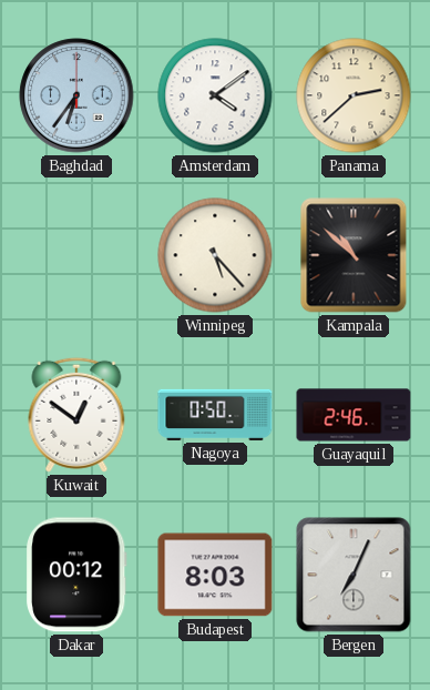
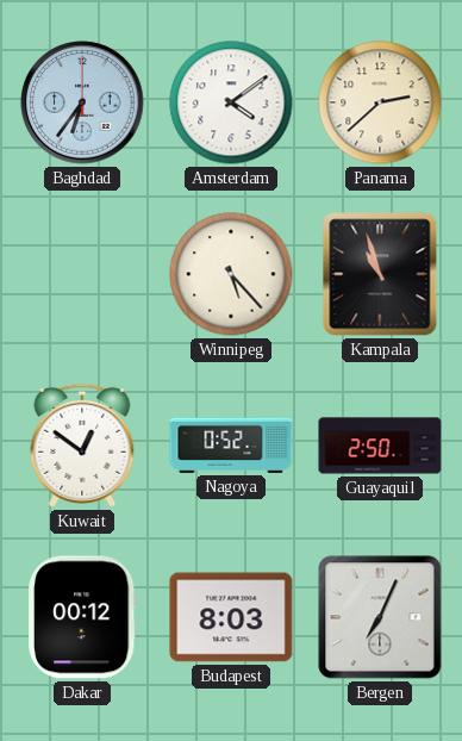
Kampala: 10:52 -> 10:57 (380, 274)
Nagoya: 0:50 -> 0:52 (231, 446)
Guayaquil: 2:46 -> 2:50 (380, 446)
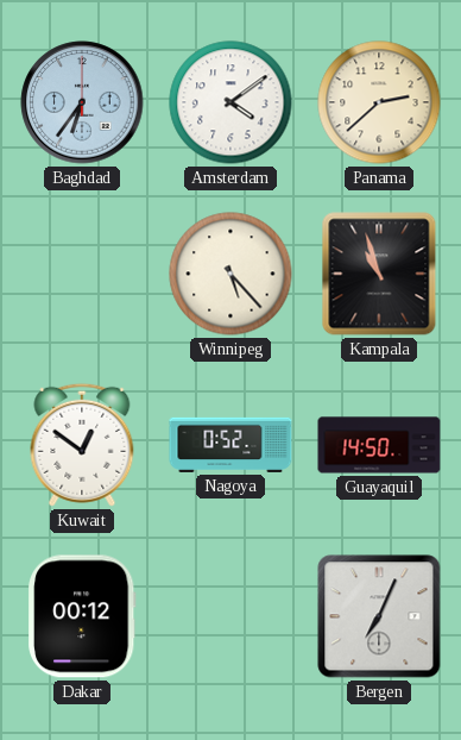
Guayaquil: 2:50 -> 14:50 (379, 445)
Budapest: 8:03 -> none (231, 617)
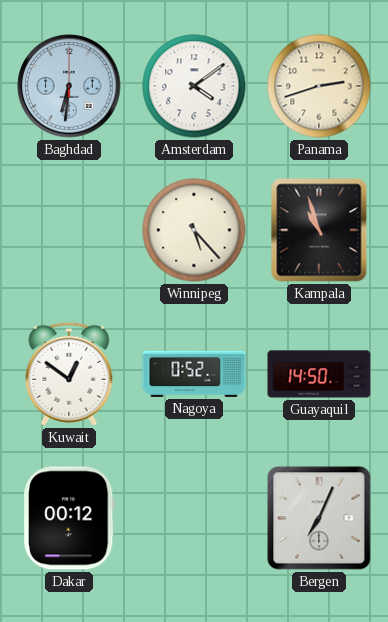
Baghdad: 6:36 -> 6:31 (69, 86)
Panama: 2:38 -> 2:42 (319, 86)
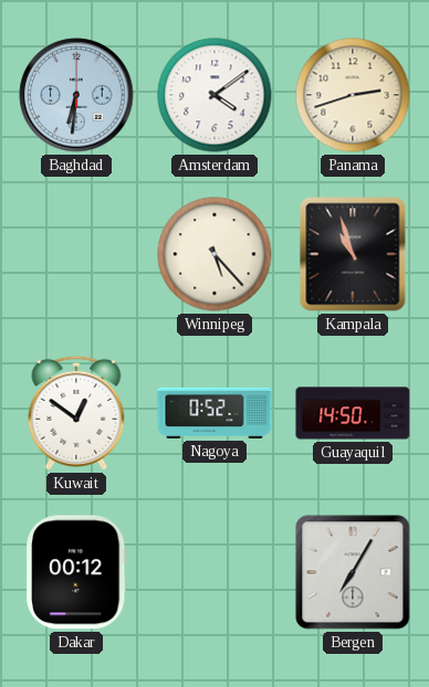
Bergen: 7:04 -> 7:05 (353, 572)
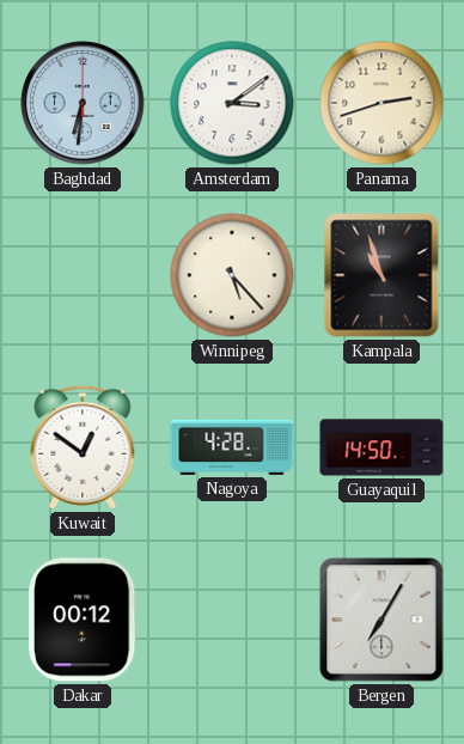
Amsterdam: 4:09 -> 3:09 (232, 103)
Nagoya: 0:52 -> 4:28 (232, 447)
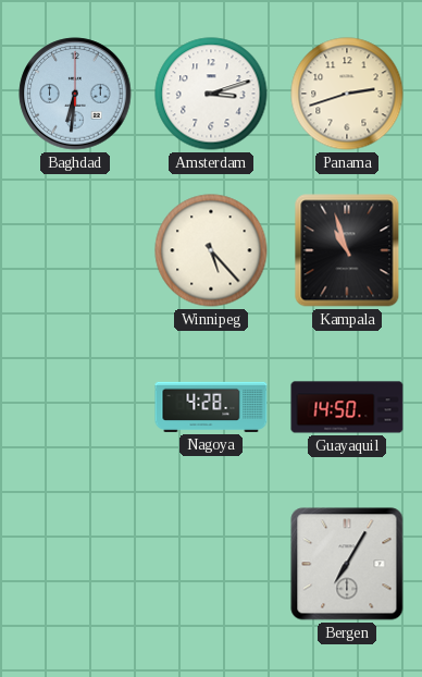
Amsterdam: 3:09 -> 3:12 (211, 94)
Kuwait: 12:51 -> none (83, 447)
Dakar: 00:12 -> none (84, 620)
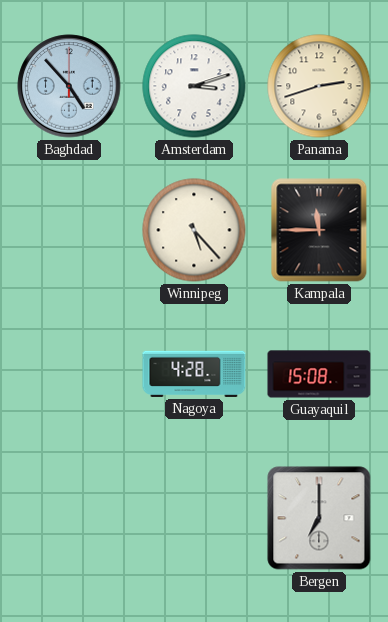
Baghdad: 6:31 -> 4:53 (69, 86)
Kampala: 10:57 -> 11:45 (319, 230)
Guayaquil: 14:50 -> 15:08 (319, 374)
Bergen: 7:05 -> 7:00 (319, 518)
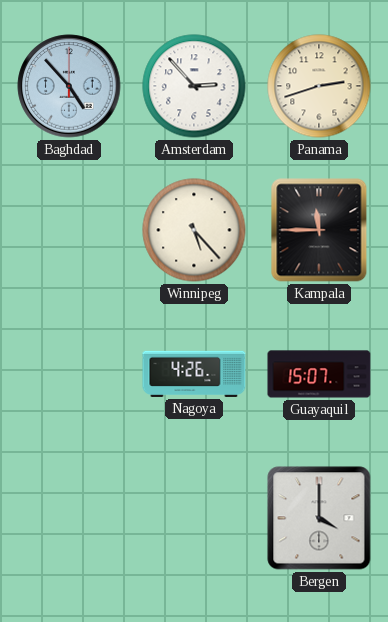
Amsterdam: 3:12 -> 2:53 (194, 86)
Nagoya: 4:28 -> 4:26 (194, 374)
Guayaquil: 15:08 -> 15:07 (319, 374)
Bergen: 7:00 -> 4:00 (319, 518)
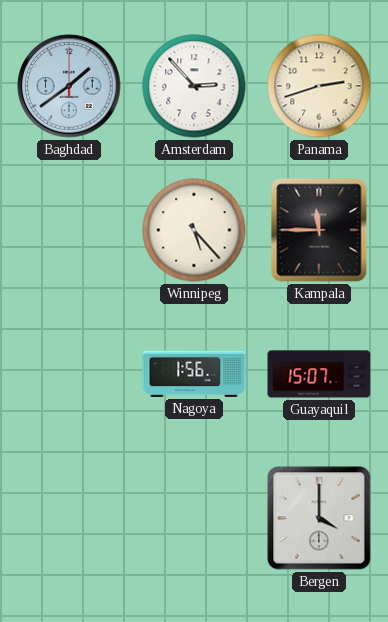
Baghdad: 4:53 -> 1:39 (69, 86)
Nagoya: 4:26 -> 1:56 (194, 374)
